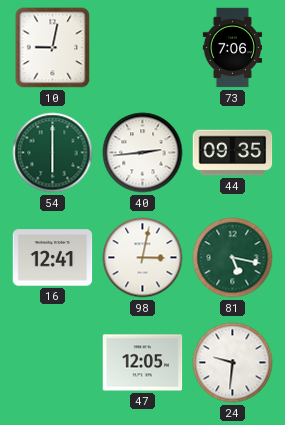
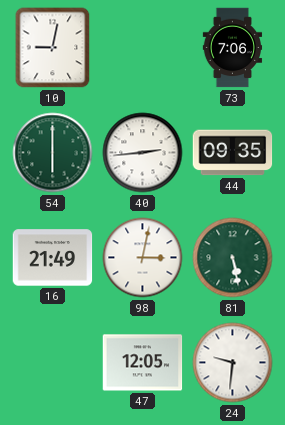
16: 12:41 -> 21:49 (53, 258)
81: 5:17 -> 5:28 (233, 258)
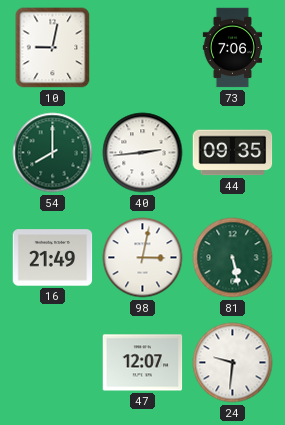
54: 6:00 -> 8:00 (53, 153)
47: 12:05 -> 12:07 (143, 363)
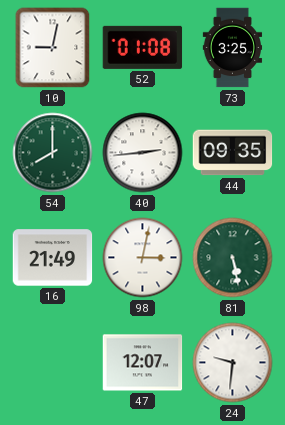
52: none -> 01:08 (143, 47)
73: 7:06 -> 3:25 (233, 48)
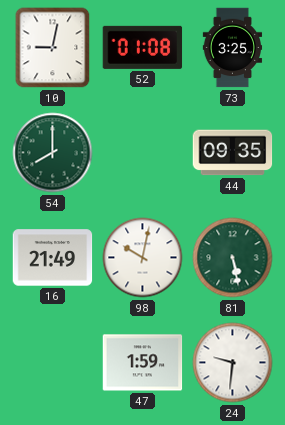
40: 2:44 -> none (143, 153)
98: 3:02 -> 10:02 (143, 258)
47: 12:07 -> 1:59 (143, 363)
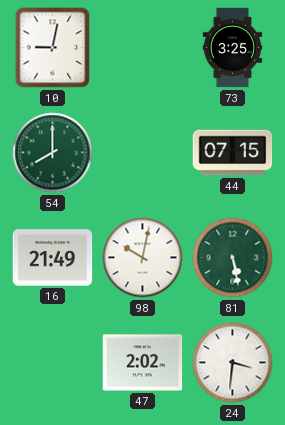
52: 01:08 -> none (143, 47)
44: 09:35 -> 07:15 (233, 153)
47: 1:59 -> 2:02 (143, 363)
24: 9:31 -> 3:31 (233, 363)
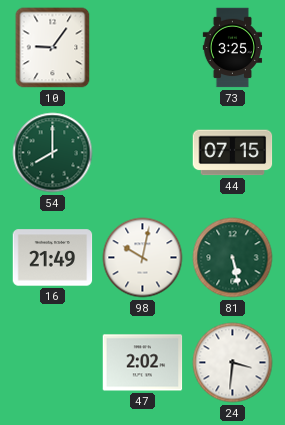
10: 9:02 -> 9:06 (53, 48)
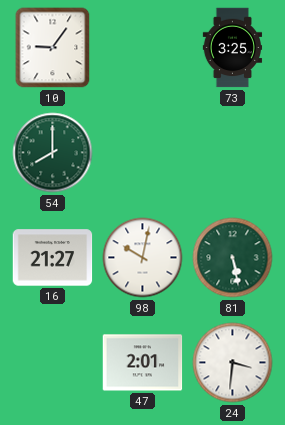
44: 07:15 -> none (233, 153)
16: 21:49 -> 21:27 (53, 258)
47: 2:02 -> 2:01 (143, 363)
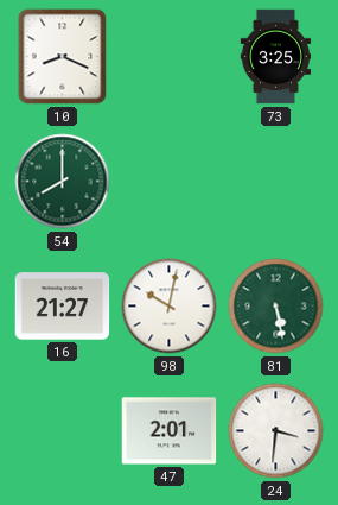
10: 9:06 -> 8:19 (63, 57)
